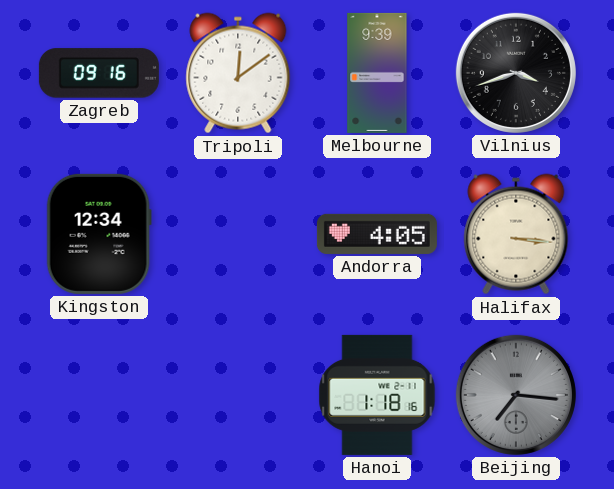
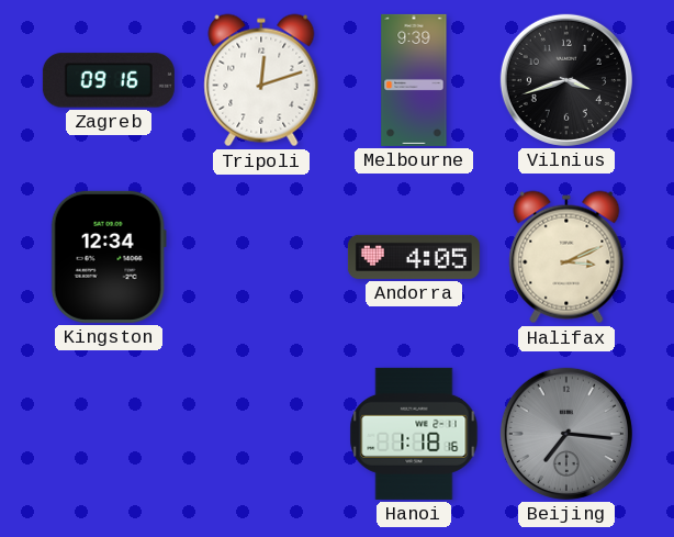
Tripoli: 12:09 -> 12:12 (261, 80)
Halifax: 3:16 -> 3:11 (566, 257)
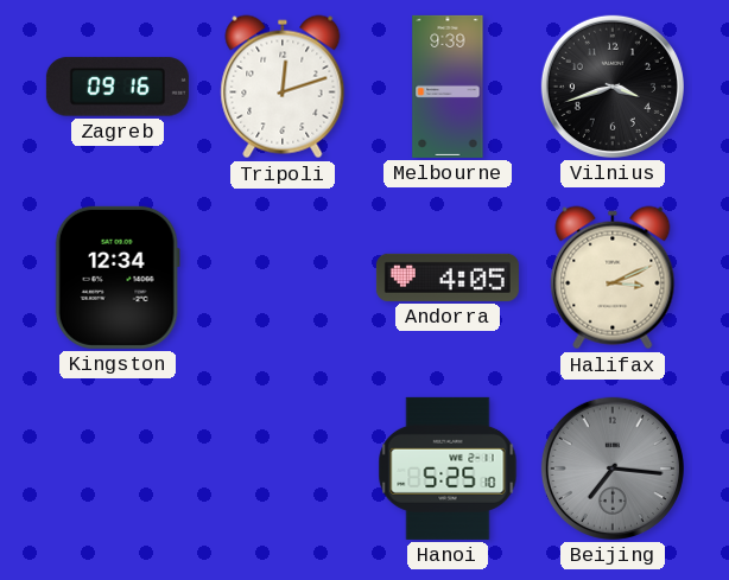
Hanoi: 1:18 -> 5:25 (448, 469)
